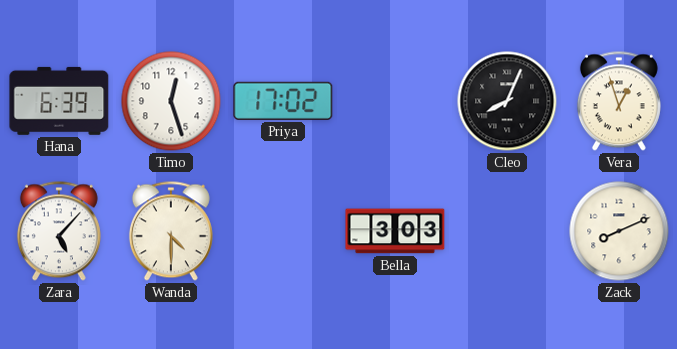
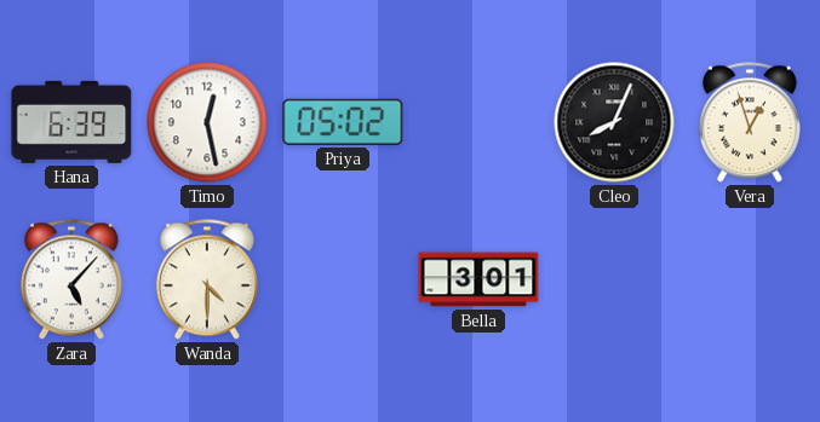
Timo: 12:27 -> 12:28 (207, 122)
Priya: 17:02 -> 05:02 (343, 122)
Bella: 3:03 -> 3:01 (478, 279)
Zack: 8:11 -> none (619, 231)
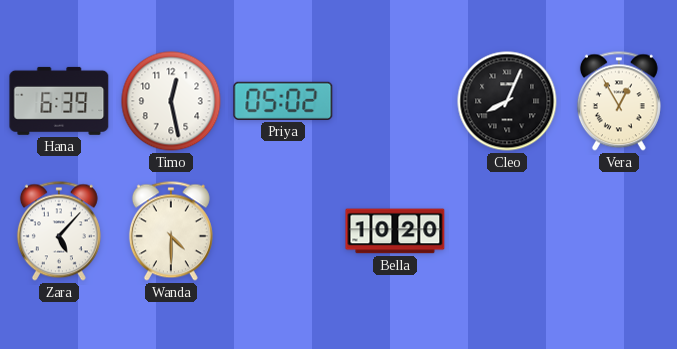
Vera: 12:57 -> 12:55 (619, 101)
Bella: 3:01 -> 10:20 (395, 231)
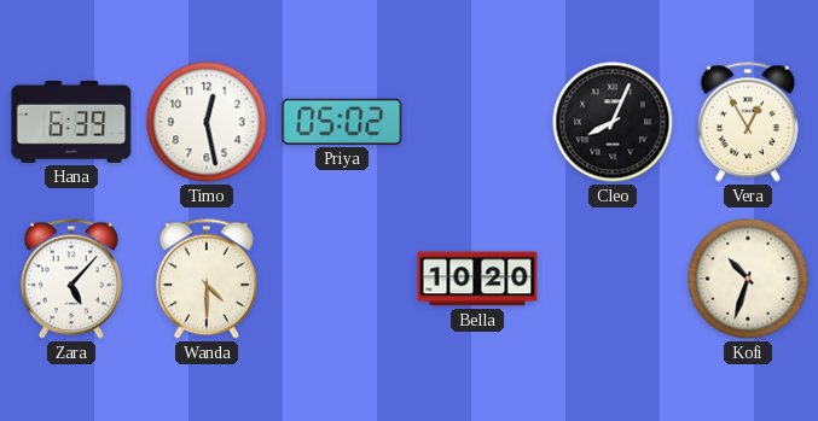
Kofi: none -> 10:33 (748, 279)
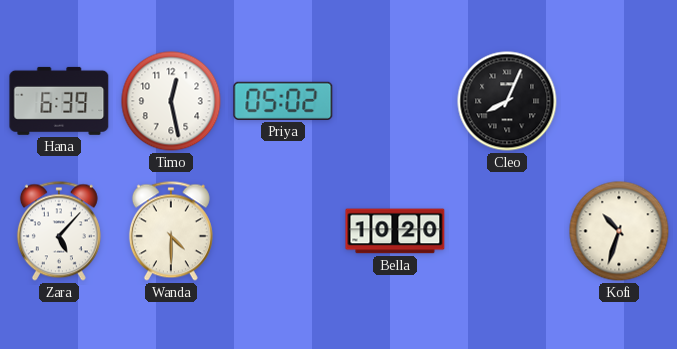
Vera: 12:55 -> none (748, 122)
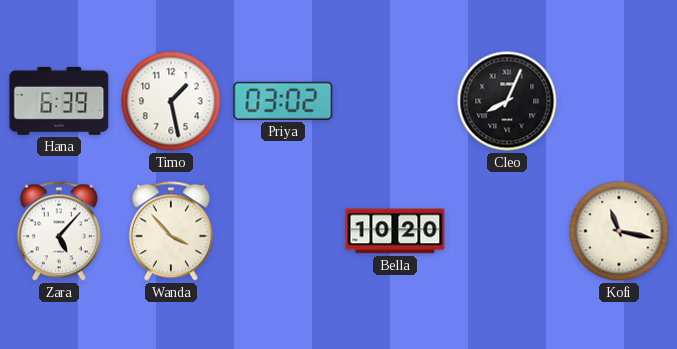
Timo: 12:28 -> 1:28 (171, 101)
Priya: 05:02 -> 03:02 (283, 101)
Wanda: 4:30 -> 3:53 (171, 231)
Kofi: 10:33 -> 11:17 (619, 231)
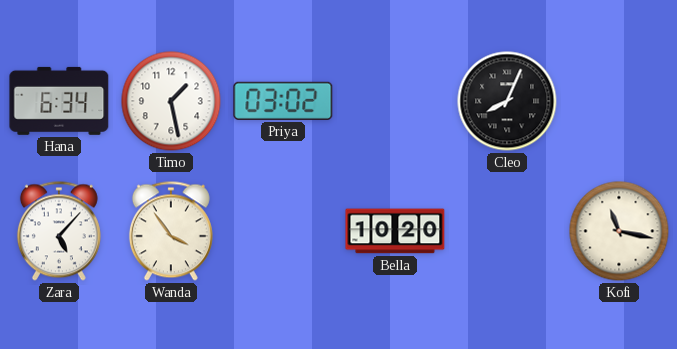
Hana: 6:39 -> 6:34 (59, 101)
Wanda: 3:53 -> 3:54 (171, 231)
